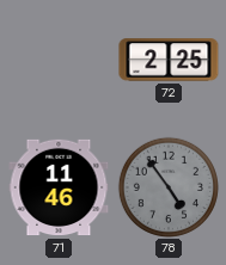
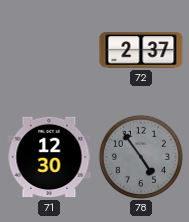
72: 2:25 -> 2:37 (141, 50)
71: 11:46 -> 12:30 (49, 157)
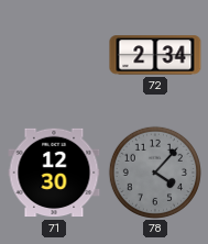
72: 2:37 -> 2:34 (155, 55)
78: 4:54 -> 4:07 (155, 173)
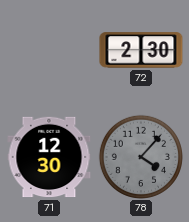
72: 2:34 -> 2:30 (141, 50)
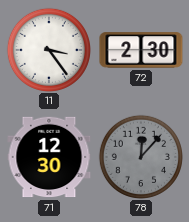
11: none -> 3:24 (49, 50)
78: 4:07 -> 12:07 (141, 157)
